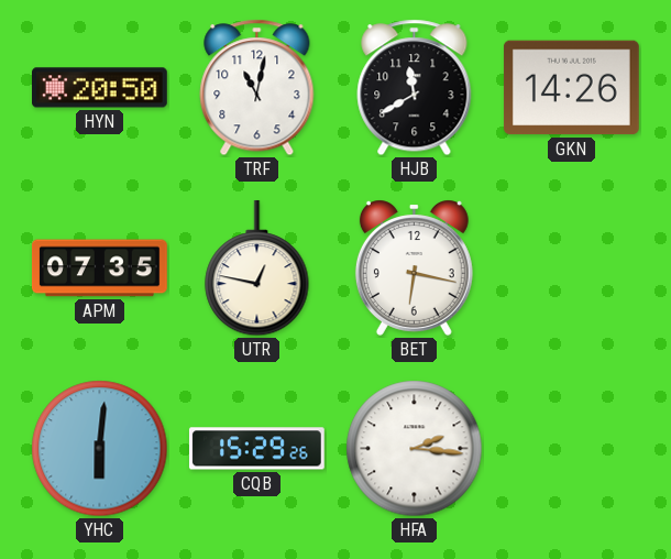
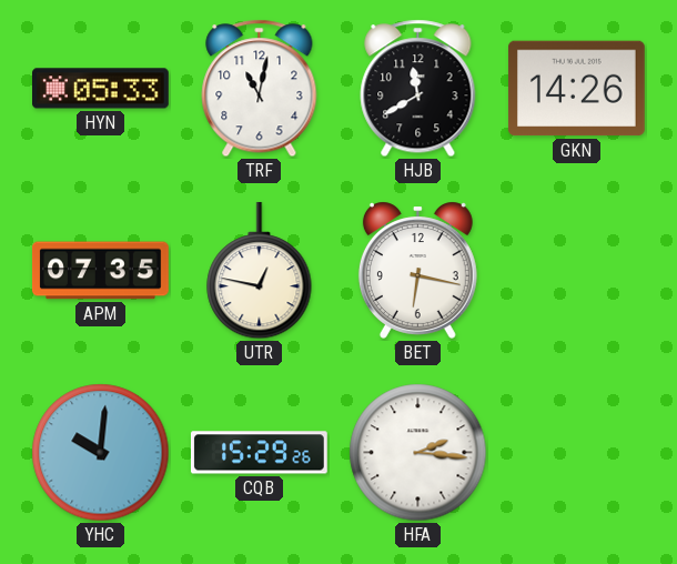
HYN: 20:50 -> 05:33 (101, 89)
YHC: 6:01 -> 10:01 (101, 453)
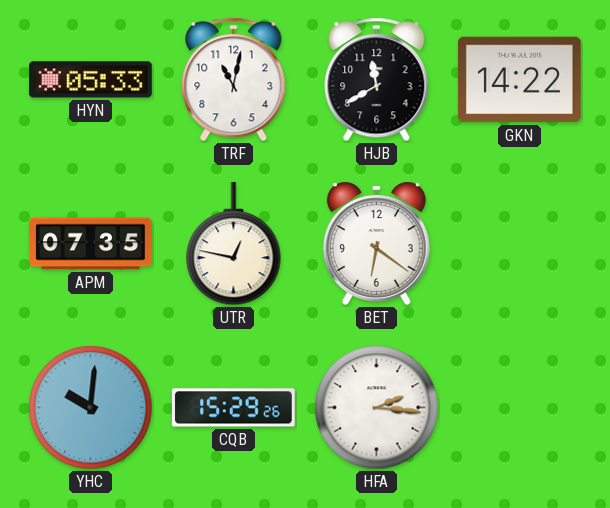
GKN: 14:26 -> 14:22 (519, 80)
BET: 6:17 -> 6:21 (376, 243)
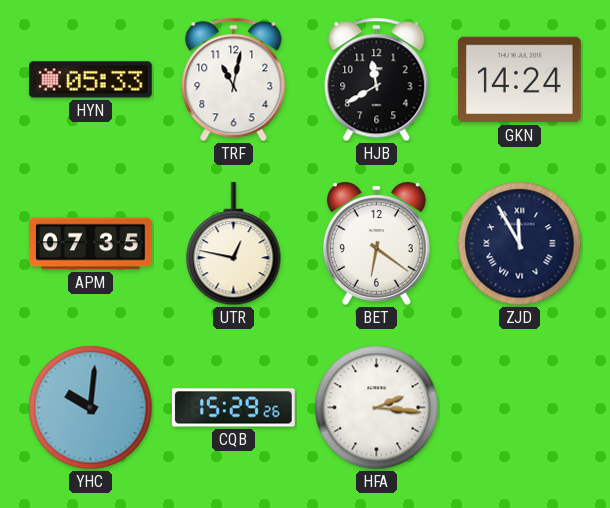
GKN: 14:22 -> 14:24 (519, 80)
ZJD: none -> 11:55 (520, 244)
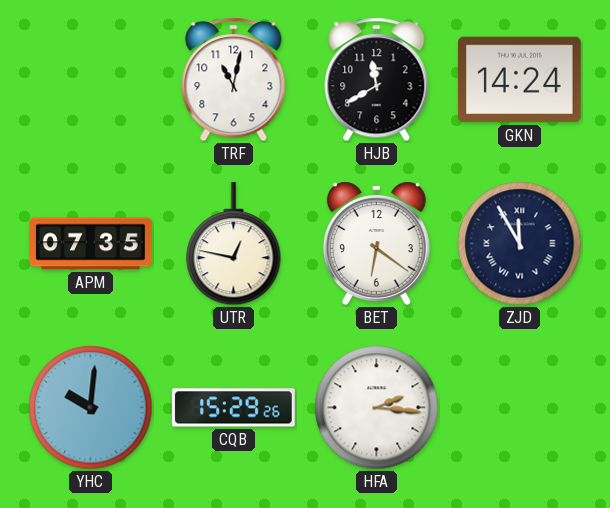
HYN: 05:33 -> none (91, 80)
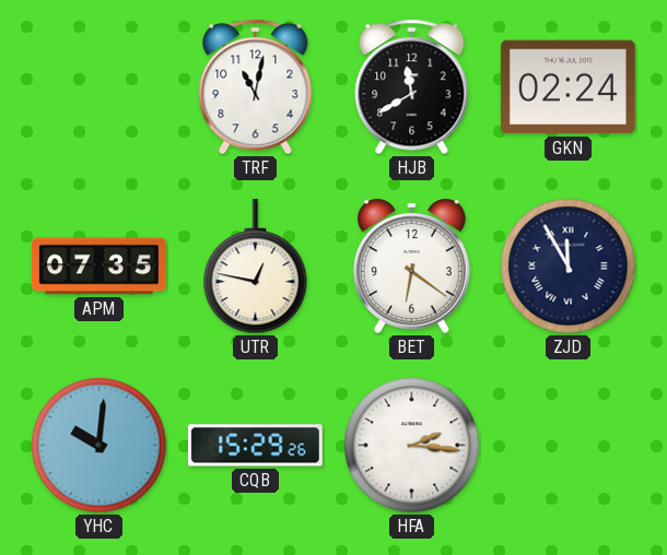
GKN: 14:24 -> 02:24 (567, 87)
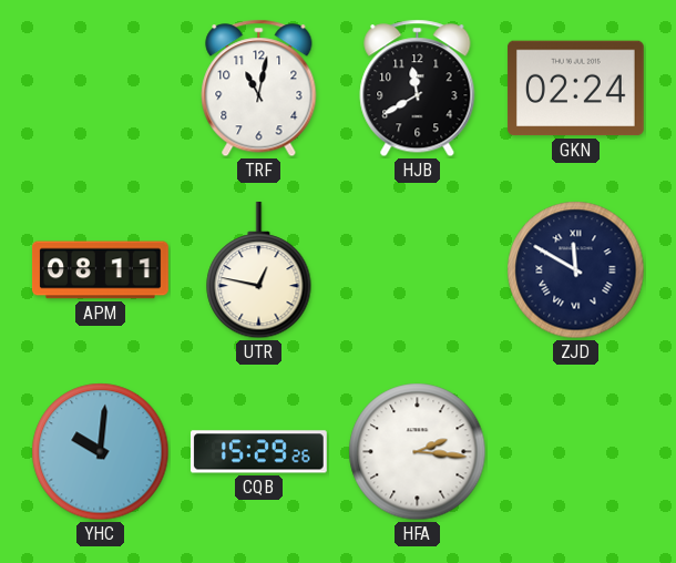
APM: 07:35 -> 08:11 (100, 270)
BET: 6:21 -> none (411, 265)
ZJD: 11:55 -> 11:50 (576, 270)
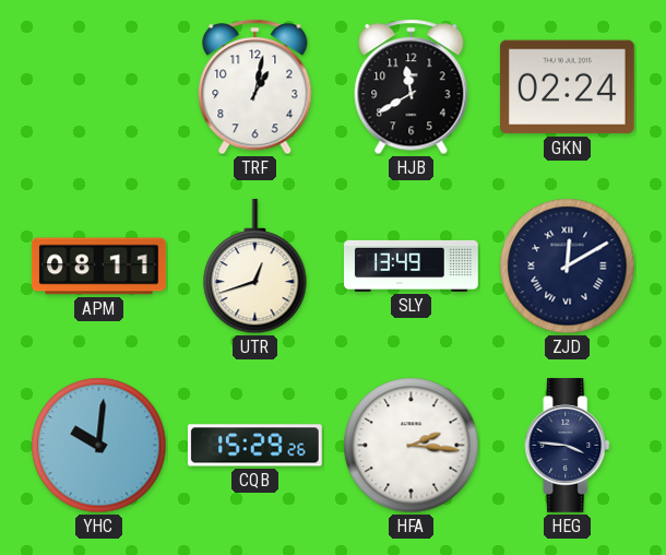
TRF: 11:02 -> 1:02 (255, 87)
UTR: 12:47 -> 12:42 (255, 267)
SLY: none -> 13:49 (412, 265)
ZJD: 11:50 -> 12:10 (568, 267)
HEG: none -> 3:46 (568, 446)
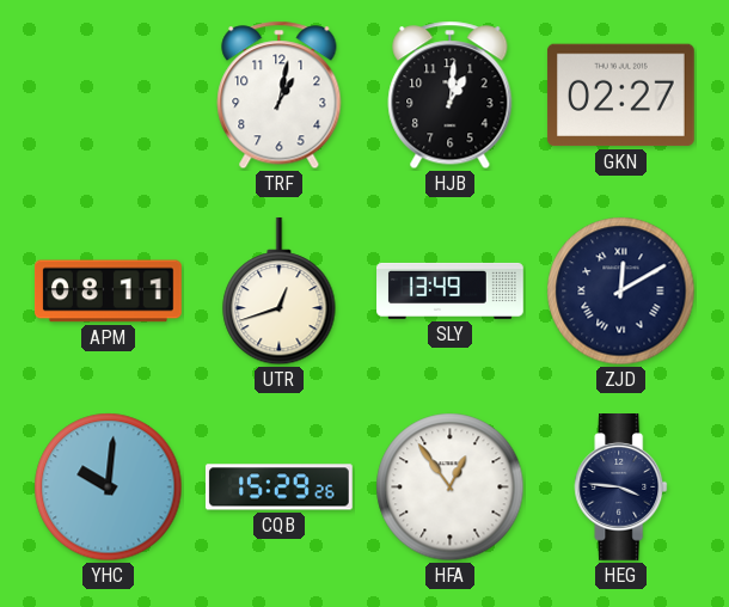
HJB: 11:40 -> 1:01 (451, 96)
GKN: 02:24 -> 02:27 (620, 96)
HFA: 2:16 -> 12:54 (451, 488)
